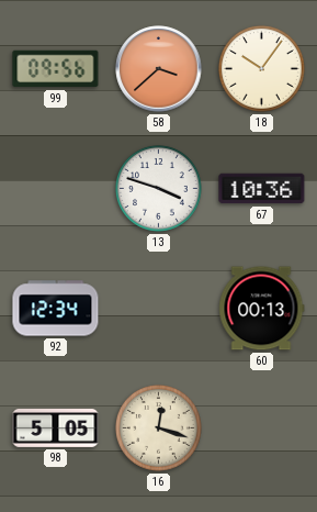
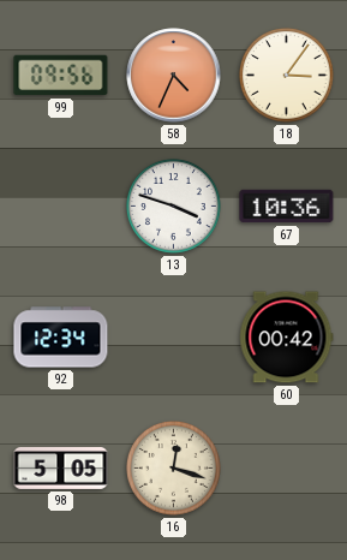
58: 3:38 -> 4:34 (174, 76)
18: 10:06 -> 3:06 (287, 76)
60: 00:13 -> 00:42 (287, 338)
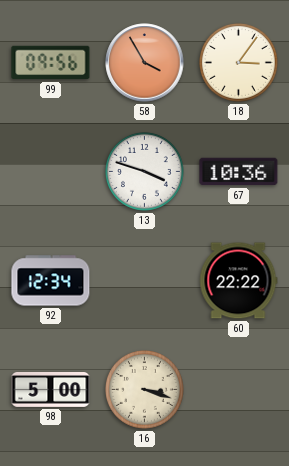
58: 4:34 -> 3:55 (145, 63)
60: 00:42 -> 22:22 (239, 281)
98: 5:05 -> 5:00 (51, 390)
16: 12:18 -> 3:18 (145, 390)
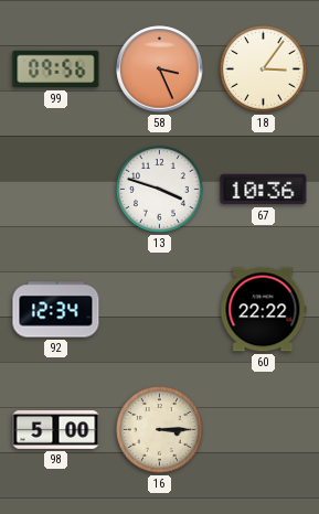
58: 3:55 -> 3:26 (160, 69)
16: 3:18 -> 3:15 (160, 430)
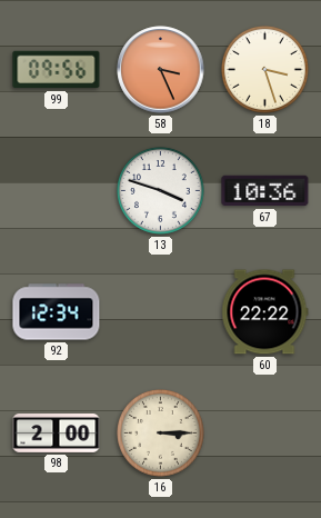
18: 3:06 -> 3:27 (265, 70)
98: 5:00 -> 2:00 (57, 434)
